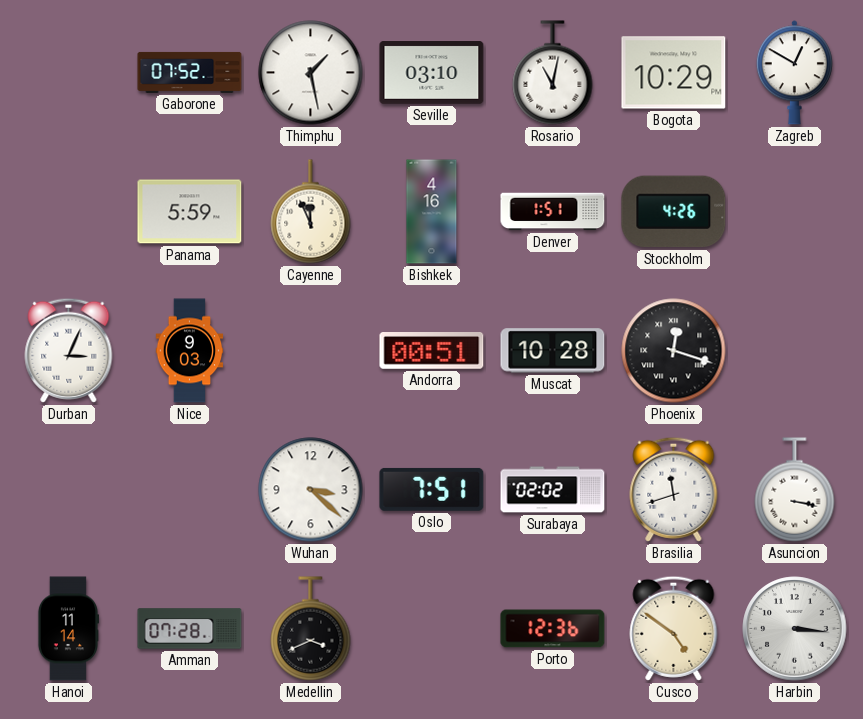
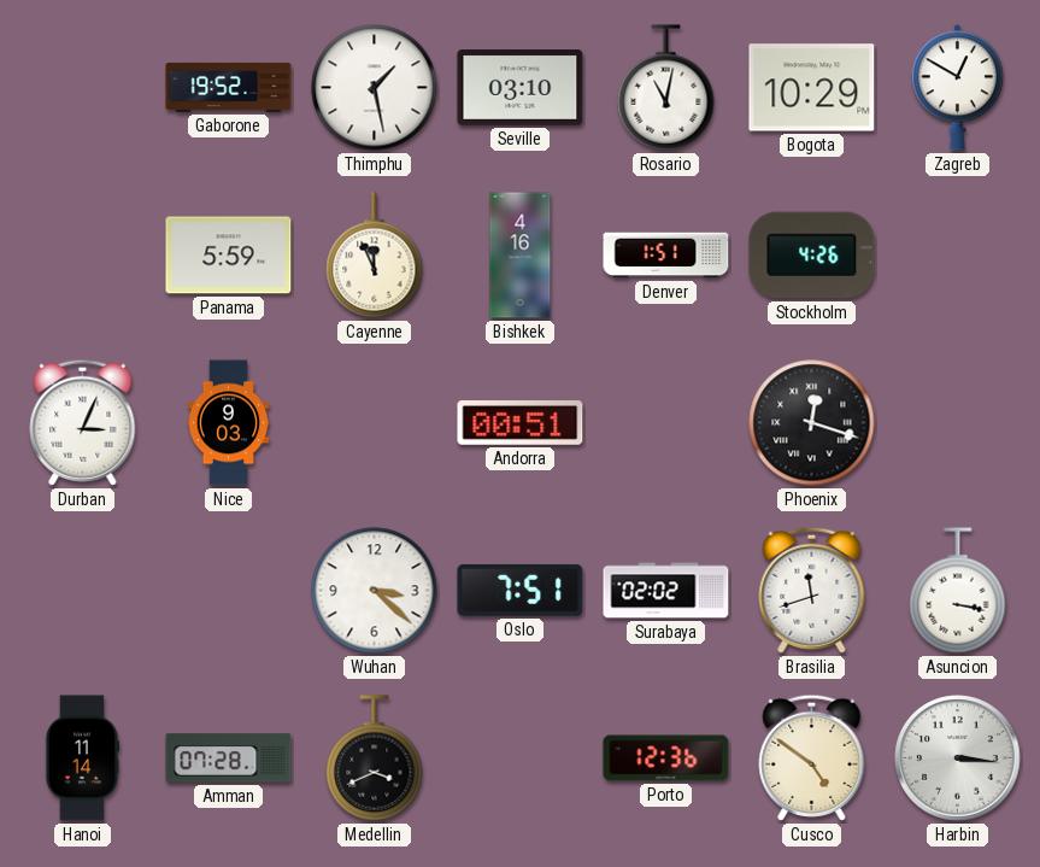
Gaborone: 07:52 -> 19:52 (229, 87)
Muscat: 10:28 -> none (553, 351)
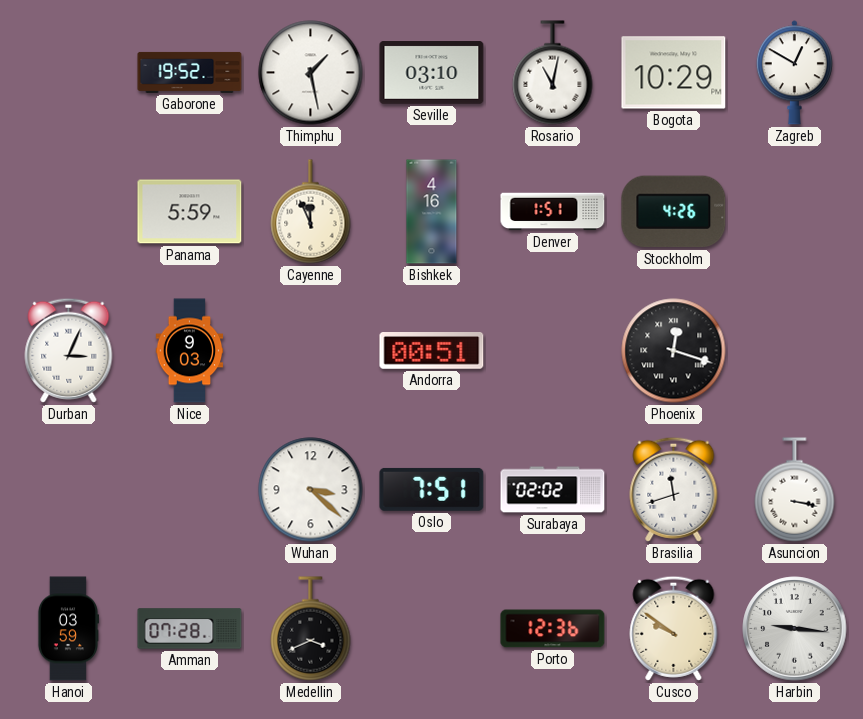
Hanoi: 11:14 -> 03:59 (67, 629)
Cusco: 4:51 -> 9:51 (674, 628)
Harbin: 3:16 -> 9:16 (795, 629)
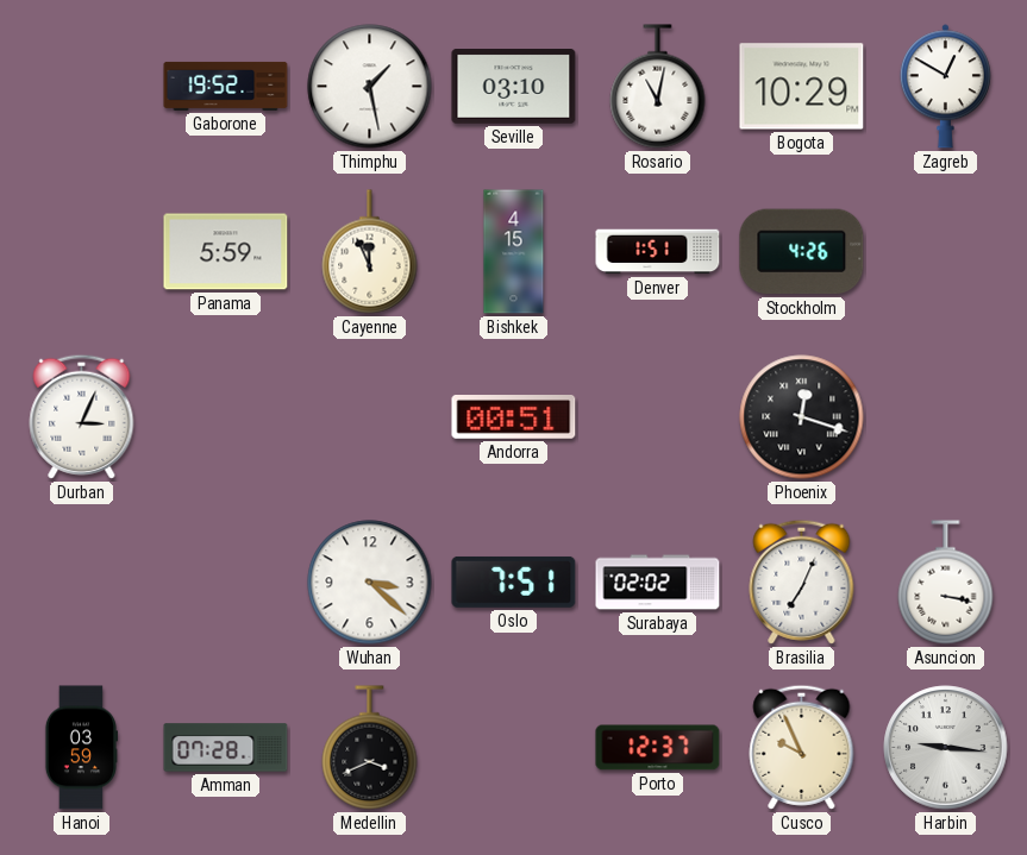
Bishkek: 4:16 -> 4:15 (514, 252)
Nice: 9:03 -> none (190, 351)
Brasilia: 11:42 -> 7:04 (802, 581)
Porto: 12:36 -> 12:37 (658, 748)
Cusco: 9:51 -> 9:56 (802, 747)
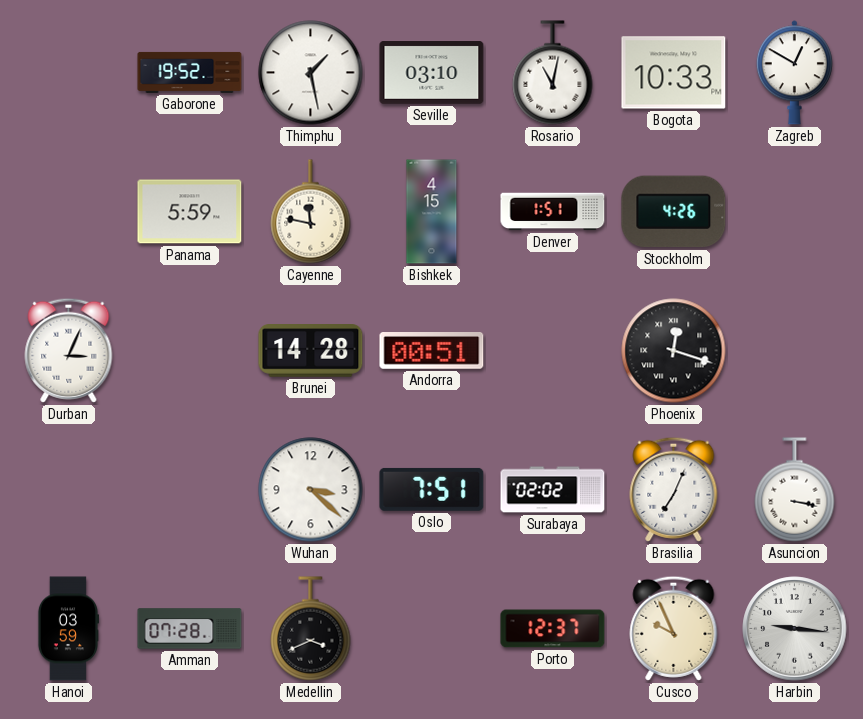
Bogota: 10:29 -> 10:33 (674, 73)
Cayenne: 11:56 -> 11:47 (311, 212)
Brunei: none -> 14:28 (311, 351)
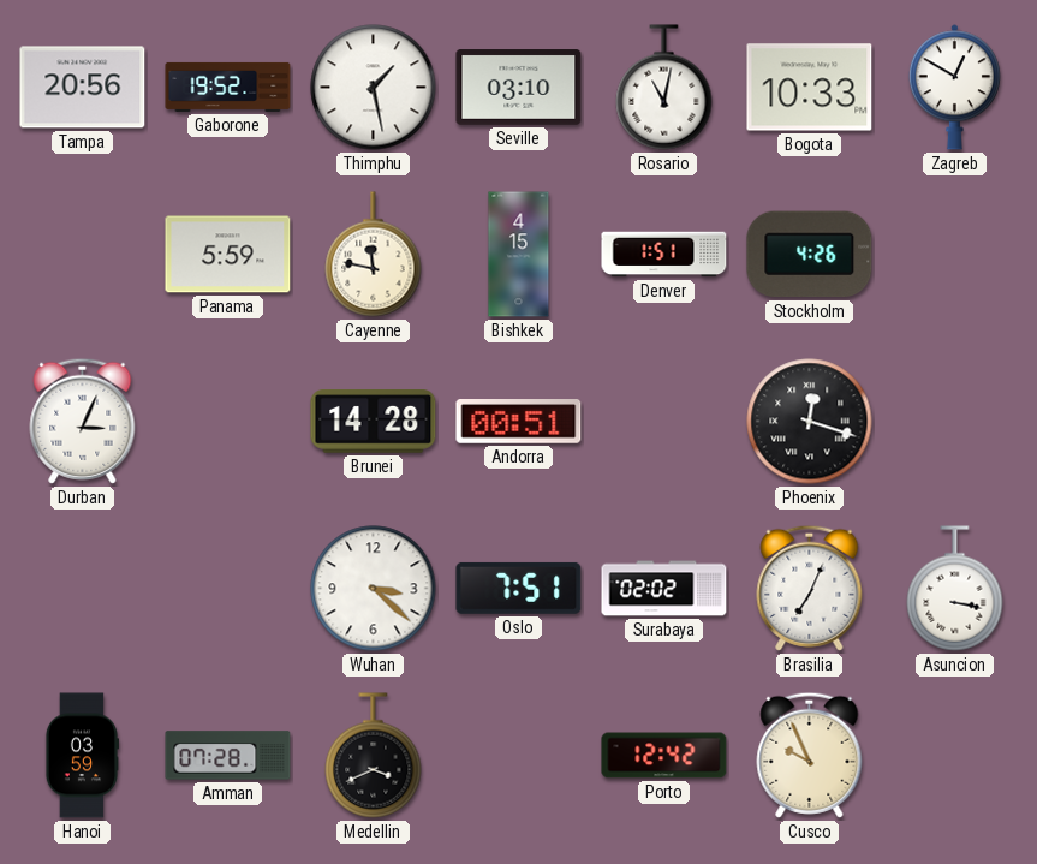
Tampa: none -> 20:56 (83, 88)
Porto: 12:37 -> 12:42 (664, 756)
Harbin: 9:16 -> none (795, 629)
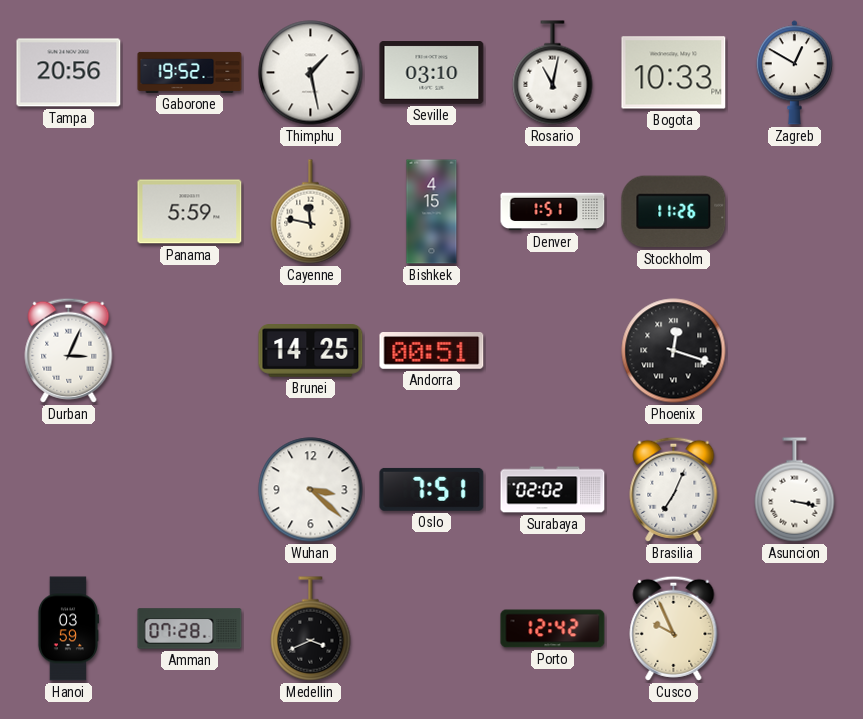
Stockholm: 4:26 -> 11:26 (674, 212)
Brunei: 14:28 -> 14:25 (311, 351)
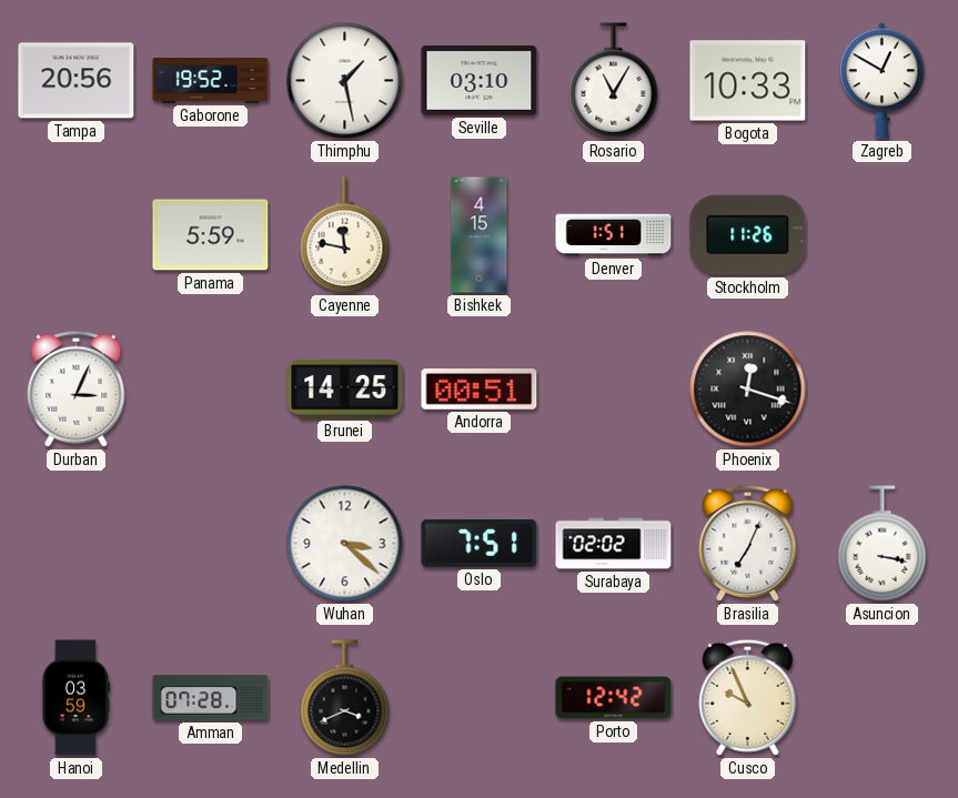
Rosario: 11:02 -> 11:05 (614, 81)
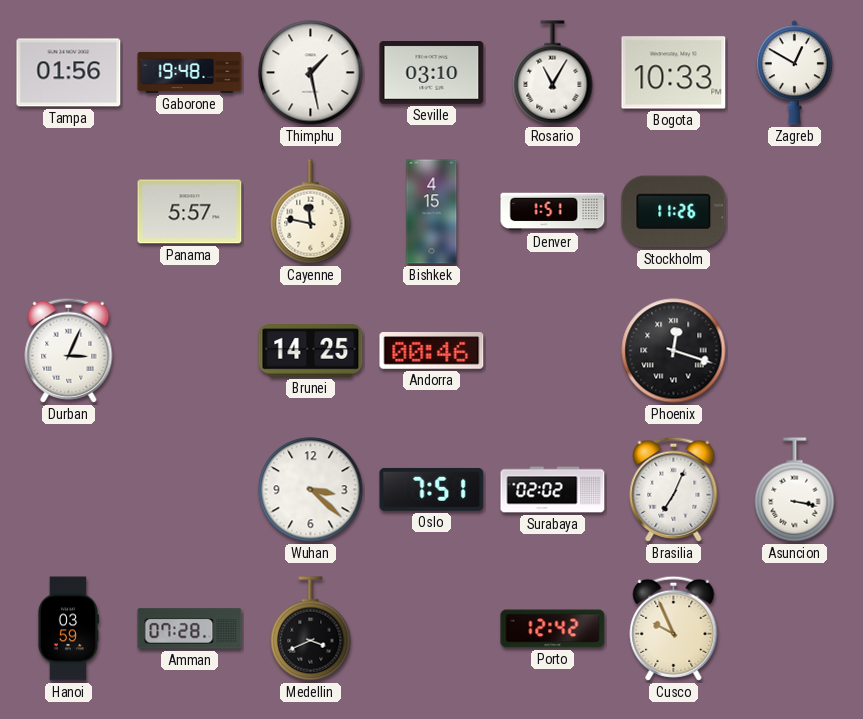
Tampa: 20:56 -> 01:56 (69, 73)
Gaborone: 19:52 -> 19:48 (190, 72)
Panama: 5:59 -> 5:57 (190, 212)
Andorra: 00:51 -> 00:46 (432, 351)
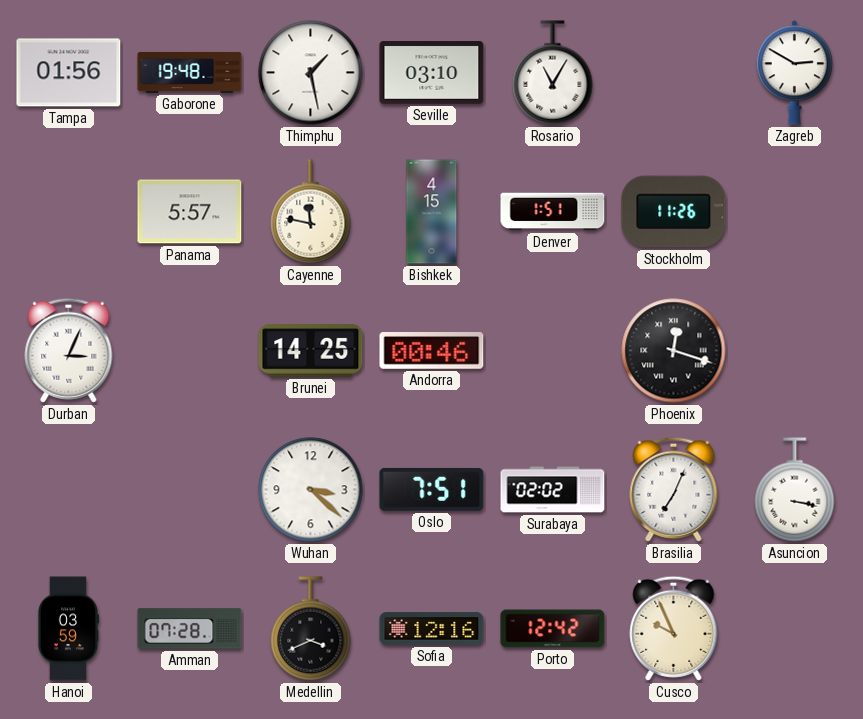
Bogota: 10:33 -> none (674, 73)
Zagreb: 12:50 -> 2:50 (794, 73)
Sofia: none -> 12:16 (432, 629)
